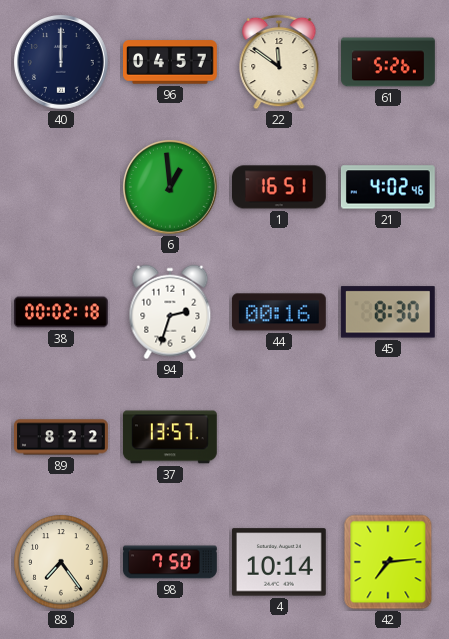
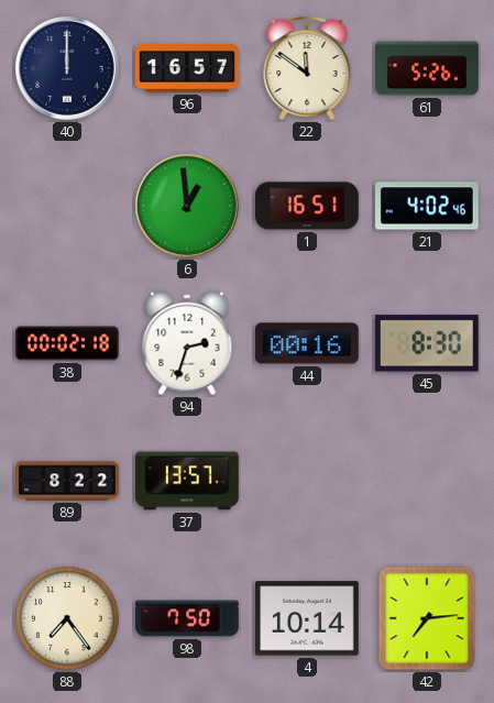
96: 04:57 -> 16:57 (188, 68)
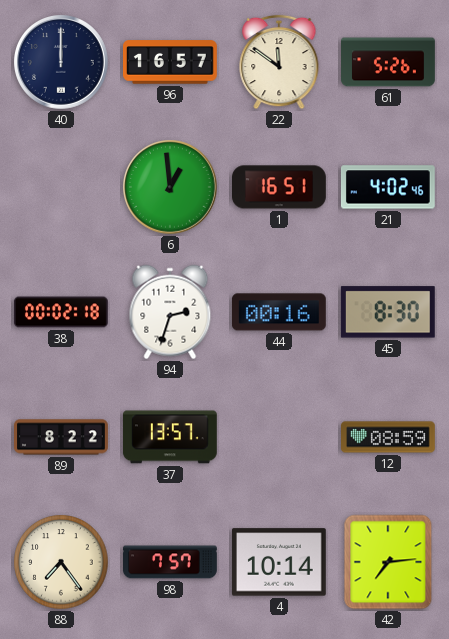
12: none -> 08:59 (389, 437)
98: 7:50 -> 7:57 (171, 562)
